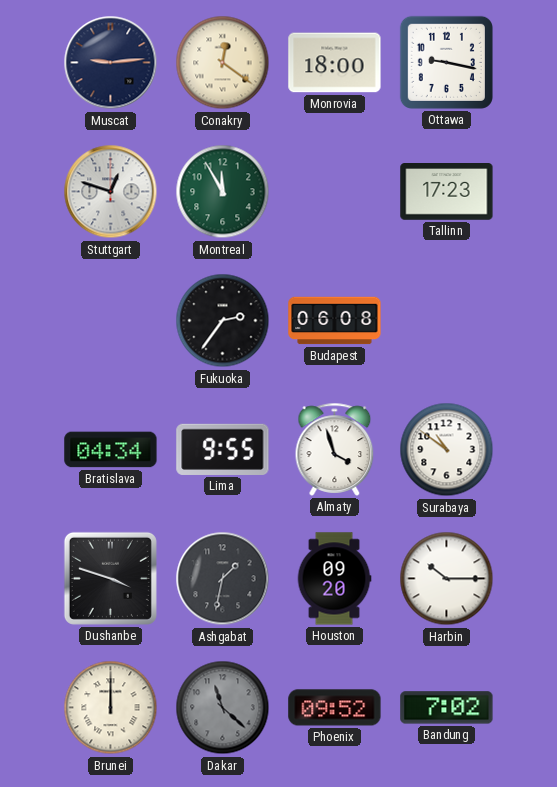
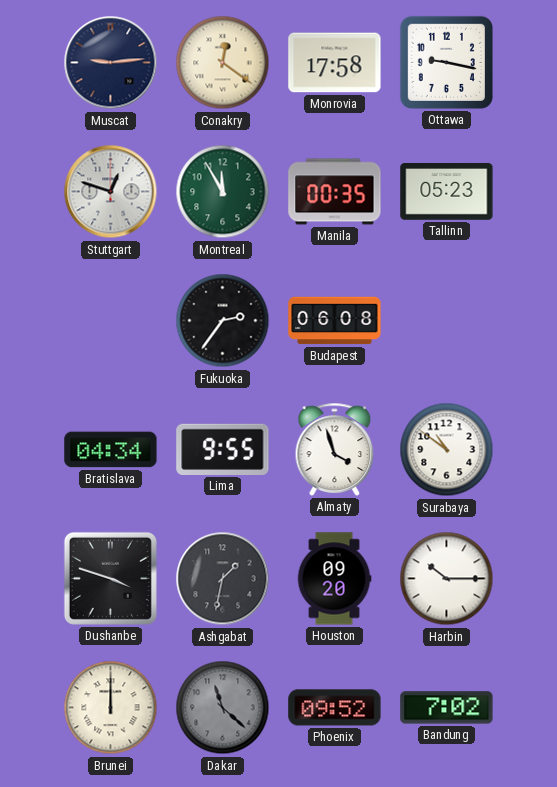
Monrovia: 18:00 -> 17:58 (335, 63)
Manila: none -> 00:35 (335, 192)
Tallinn: 17:23 -> 05:23 (447, 192)
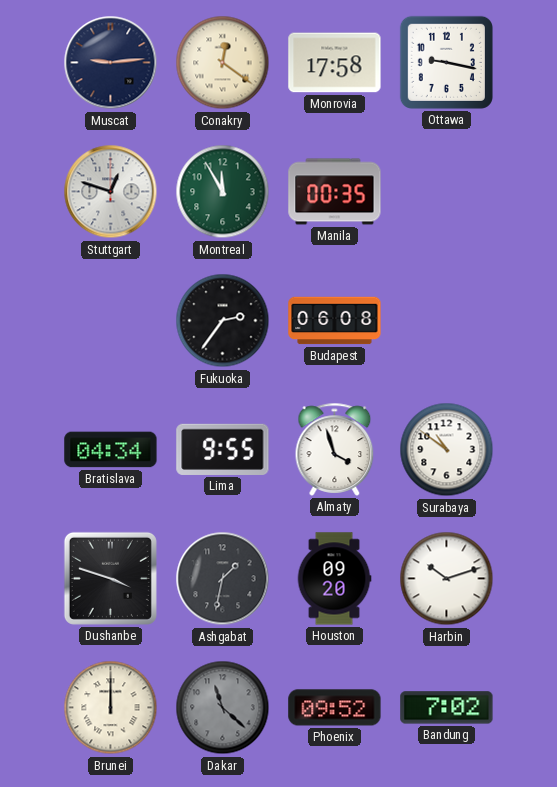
Tallinn: 05:23 -> none (447, 192)
Harbin: 10:15 -> 10:12 (447, 579)
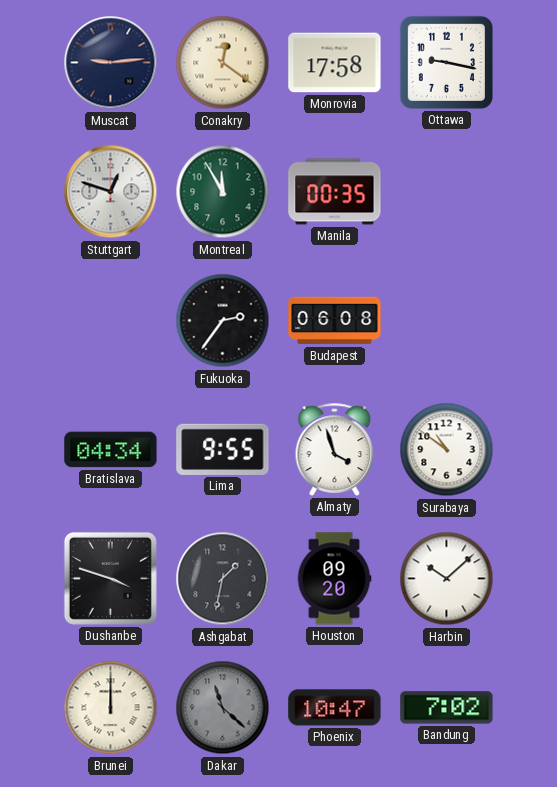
Harbin: 10:12 -> 10:08 (447, 579)
Phoenix: 09:52 -> 10:47 (335, 708)
